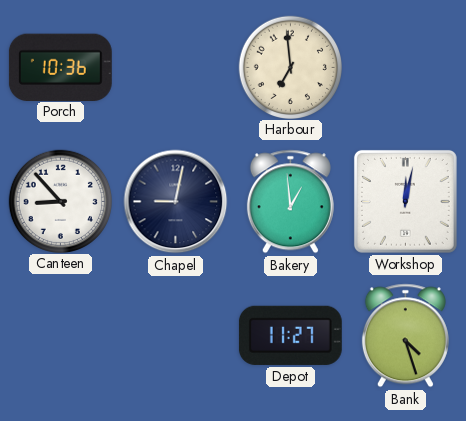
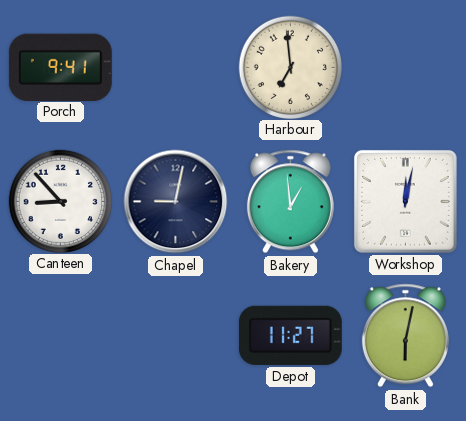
Porch: 10:36 -> 9:41 (60, 67)
Bank: 4:27 -> 6:02 (405, 336)
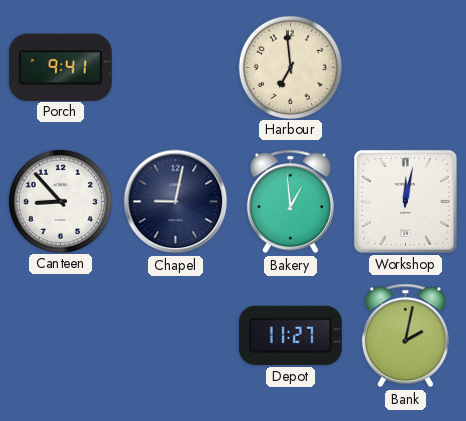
Bank: 6:02 -> 2:02 (405, 336)
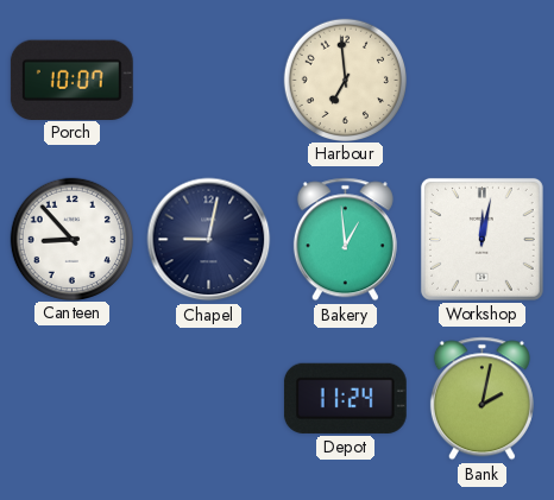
Porch: 9:41 -> 10:07 (71, 80)
Depot: 11:27 -> 11:24 (345, 398)
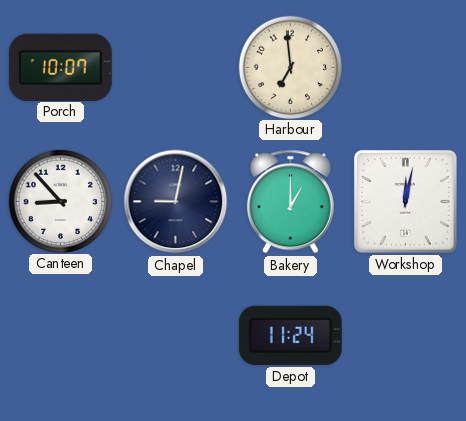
Bakery: 12:59 -> 1:00 (290, 202)
Bank: 2:02 -> none (481, 399)
